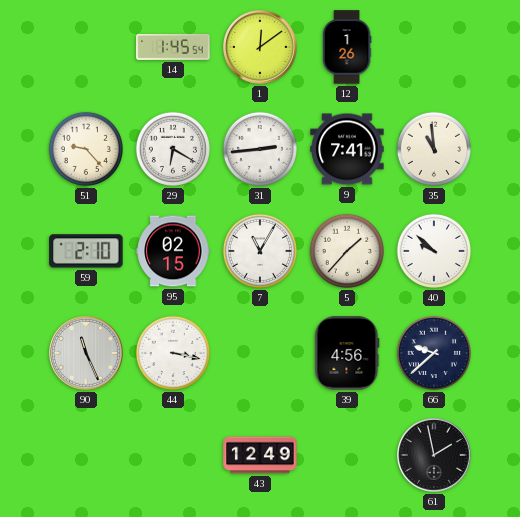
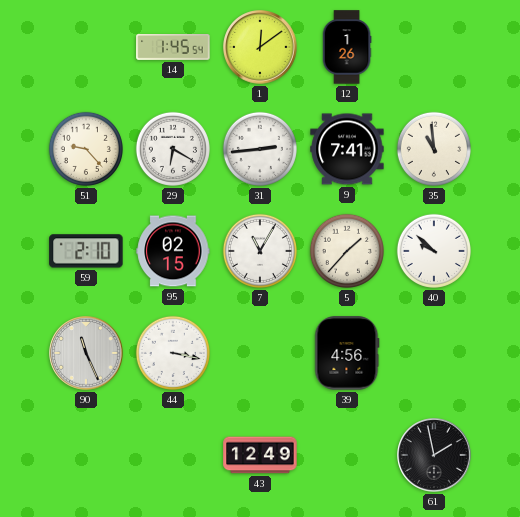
66: 9:38 -> none (434, 353)
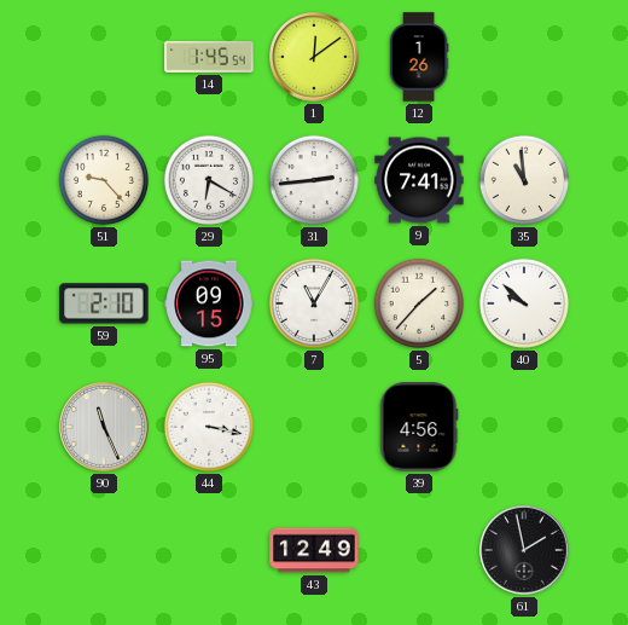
95: 02:15 -> 09:15 (209, 303)
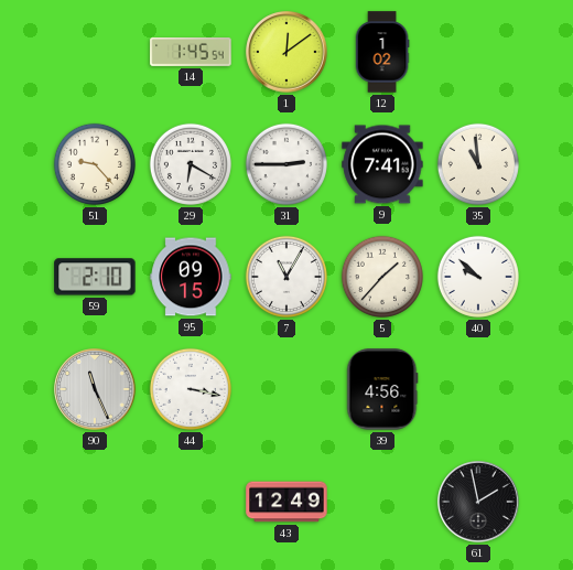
12: 1:26 -> 1:02 (382, 52)
31: 2:44 -> 2:45 (286, 164)
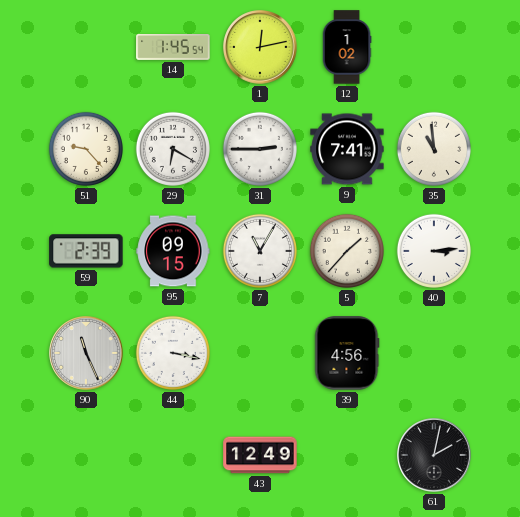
1: 12:09 -> 12:13 (260, 47)
59: 2:10 -> 2:39 (86, 251)
40: 9:52 -> 3:14 (434, 251)
61: 1:58 -> 2:02 (434, 455)
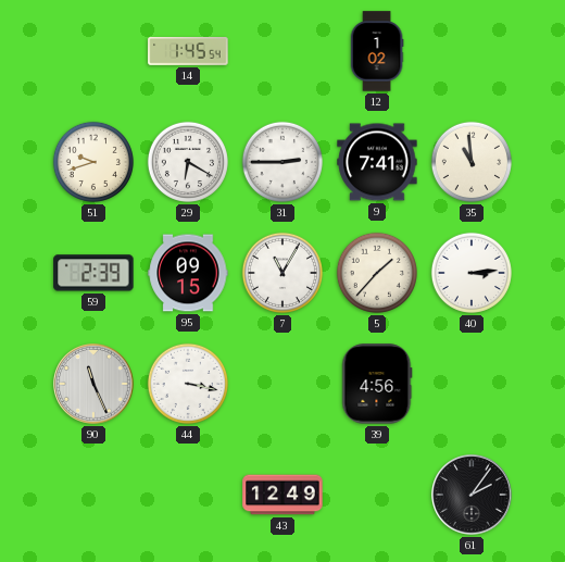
1: 12:13 -> none (260, 47)
51: 9:23 -> 9:42 (93, 162)
61: 2:02 -> 2:06 (472, 495)
